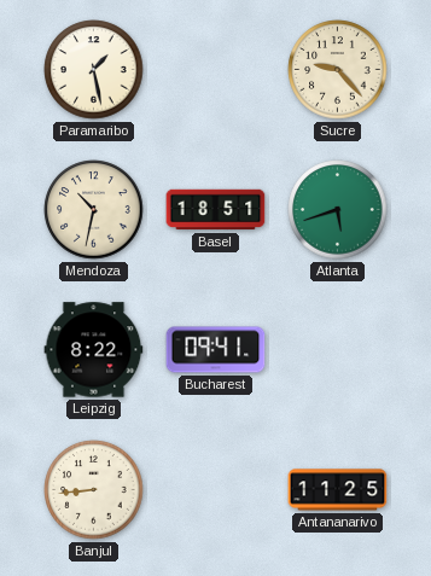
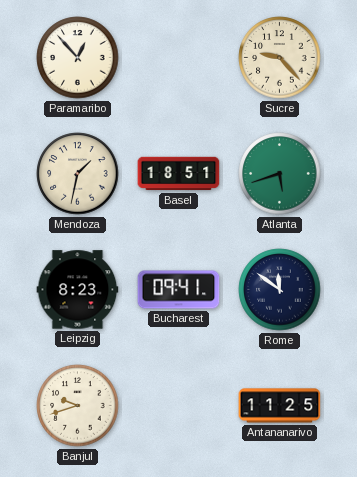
Paramaribo: 1:28 -> 12:53 (78, 58)
Mendoza: 10:32 -> 1:32 (78, 174)
Leipzig: 8:22 -> 8:23 (78, 290)
Rome: none -> 11:51 (280, 290)
Banjul: 8:44 -> 9:42 (78, 406)
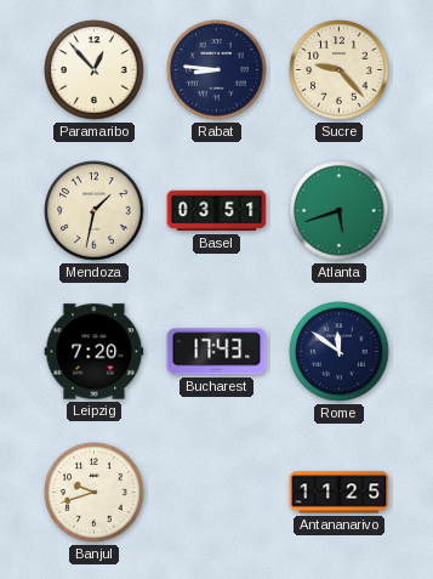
Rabat: none -> 8:46 (217, 70)
Basel: 18:51 -> 03:51 (217, 211)
Leipzig: 8:23 -> 7:20 (95, 352)
Bucharest: 09:41 -> 17:43 (217, 352)
